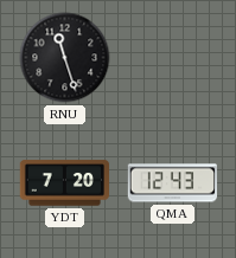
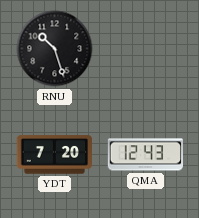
RNU: 11:27 -> 10:27 (55, 49)
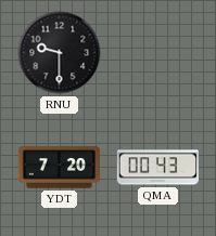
RNU: 10:27 -> 9:30 (60, 53)
QMA: 12:43 -> 00:43 (157, 168)
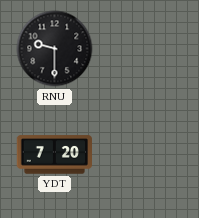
QMA: 00:43 -> none (157, 168)
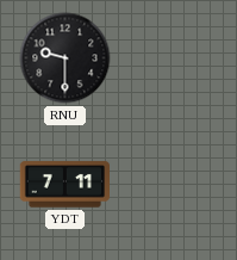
YDT: 7:20 -> 7:11 (64, 185)
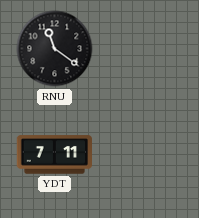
RNU: 9:30 -> 11:21 (55, 49)
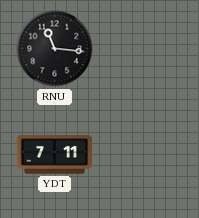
RNU: 11:21 -> 11:16 (55, 49)
